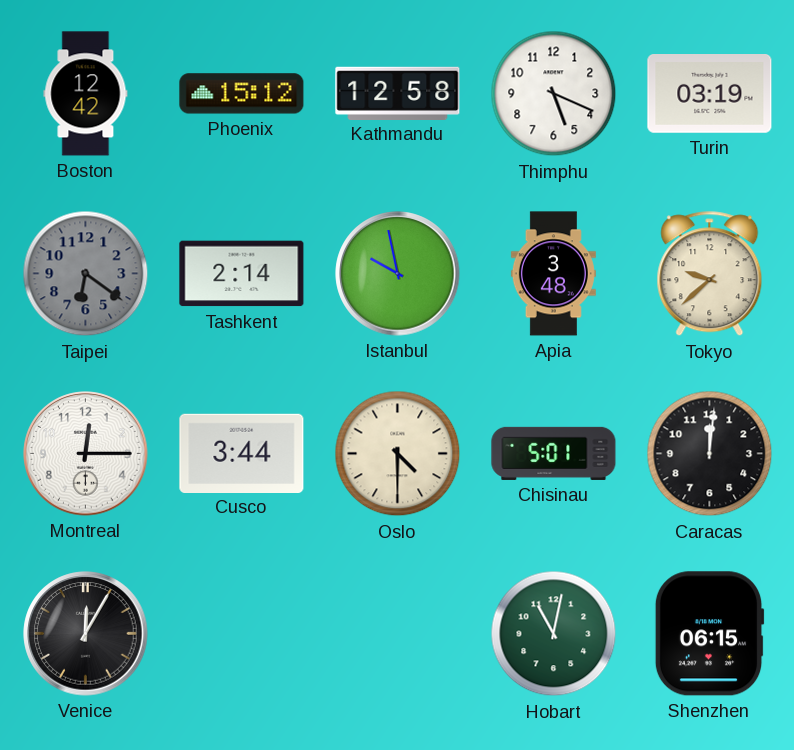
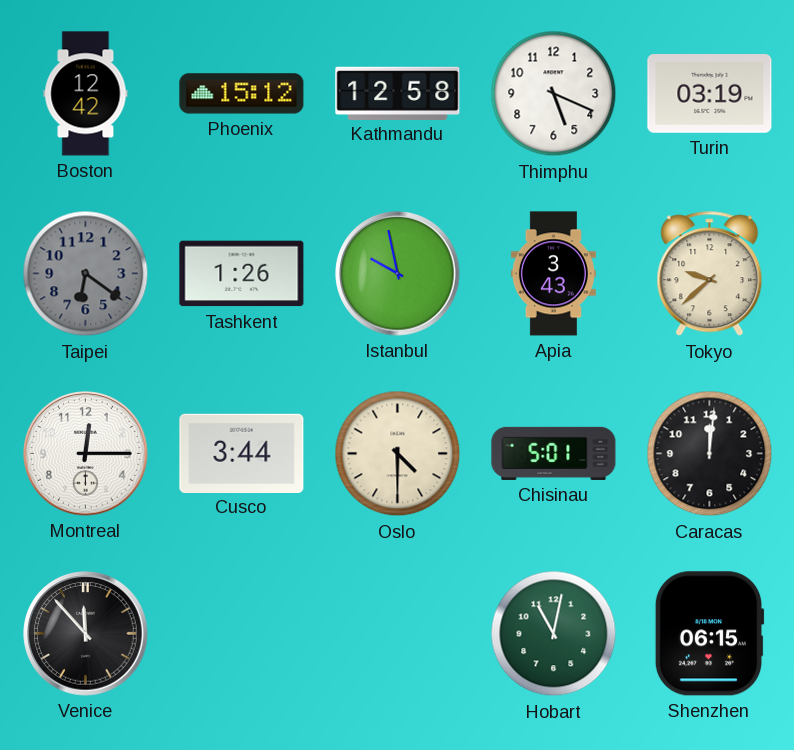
Tashkent: 2:14 -> 1:26 (242, 274)
Apia: 3:48 -> 3:43 (553, 274)
Venice: 12:05 -> 11:53 (86, 634)
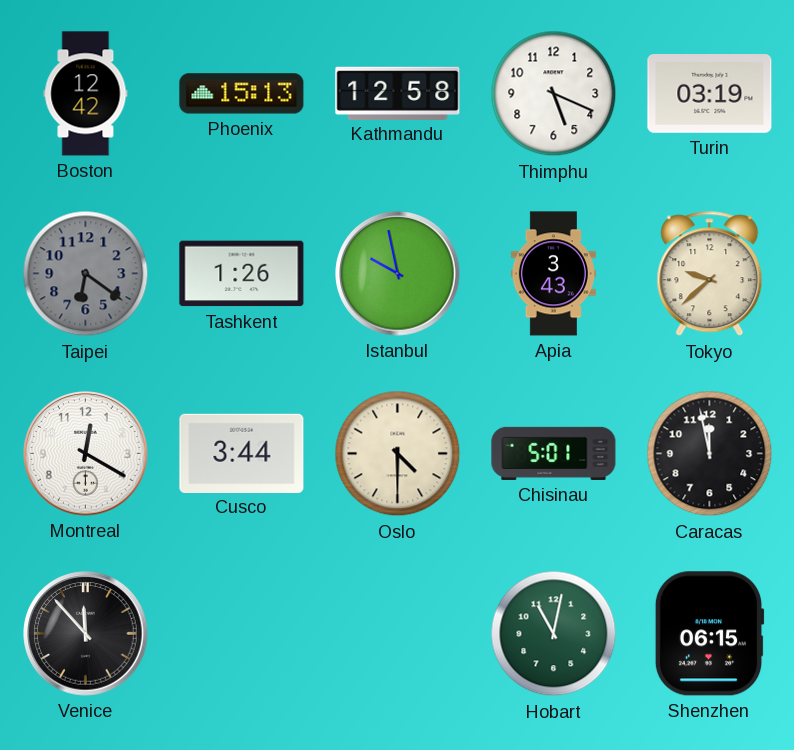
Phoenix: 15:12 -> 15:13 (242, 94)
Montreal: 12:15 -> 12:20 (86, 454)
Caracas: 12:01 -> 11:58 (710, 454)
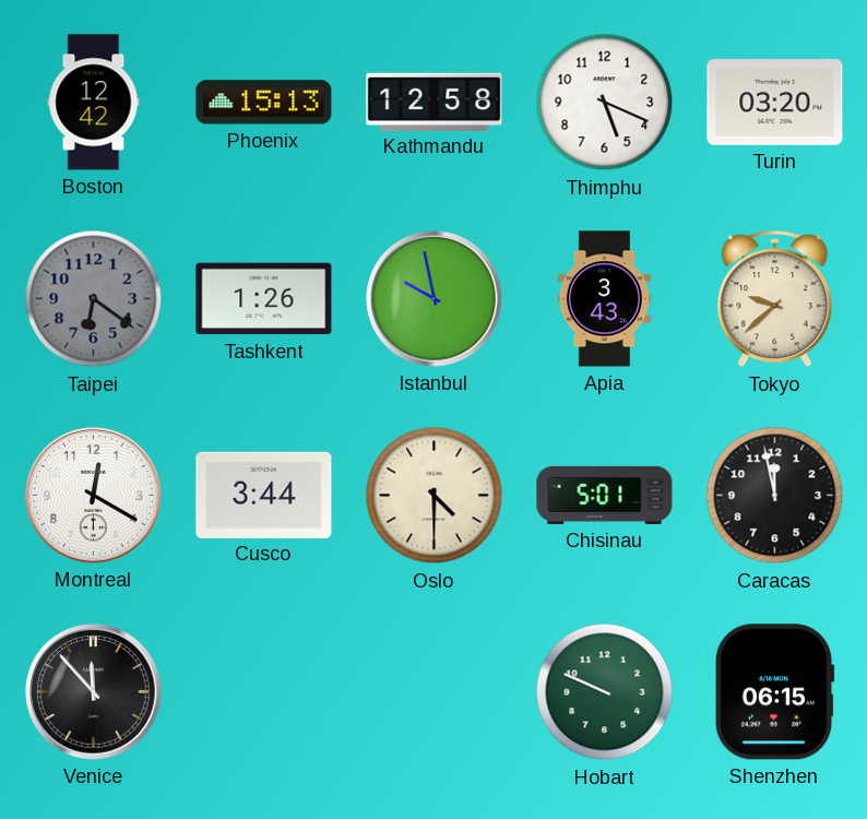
Turin: 03:19 -> 03:20 (775, 103)
Hobart: 11:02 -> 9:49 (605, 692)
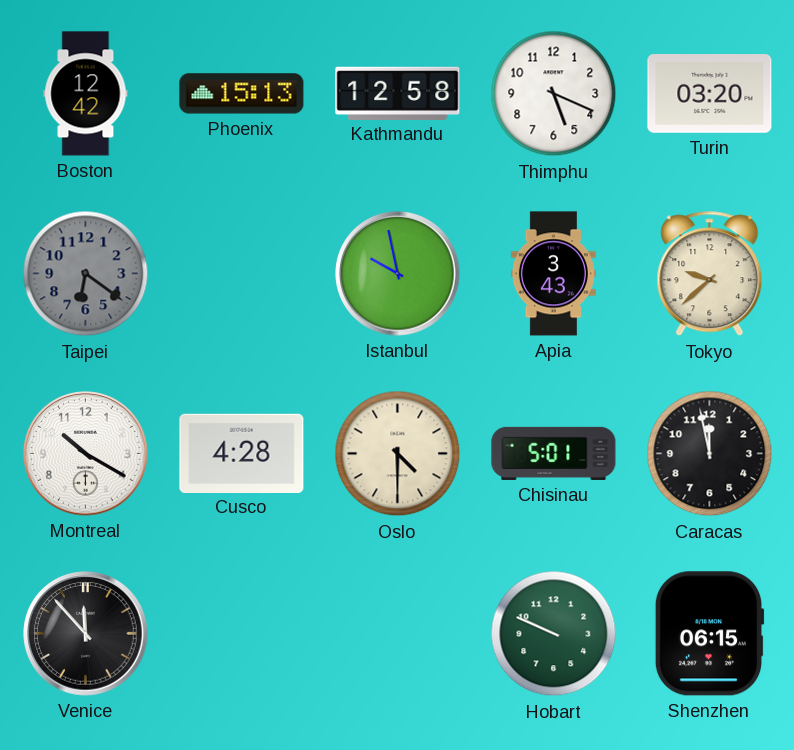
Tashkent: 1:26 -> none (264, 299)
Montreal: 12:20 -> 10:20 (86, 454)
Cusco: 3:44 -> 4:28 (242, 453)
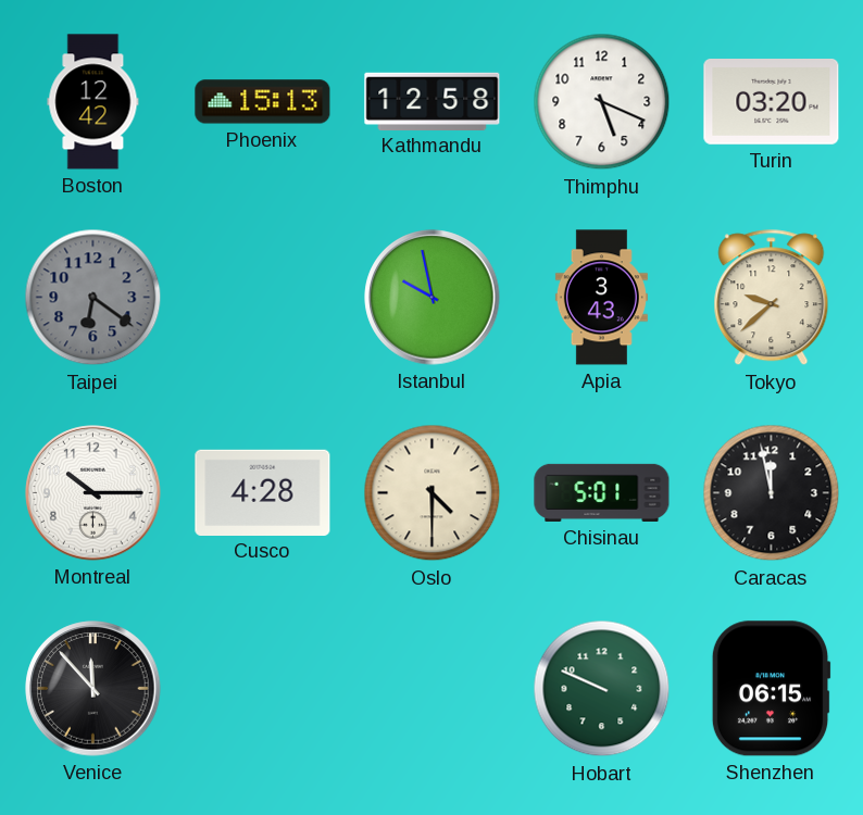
Montreal: 10:20 -> 10:15 (93, 493)
